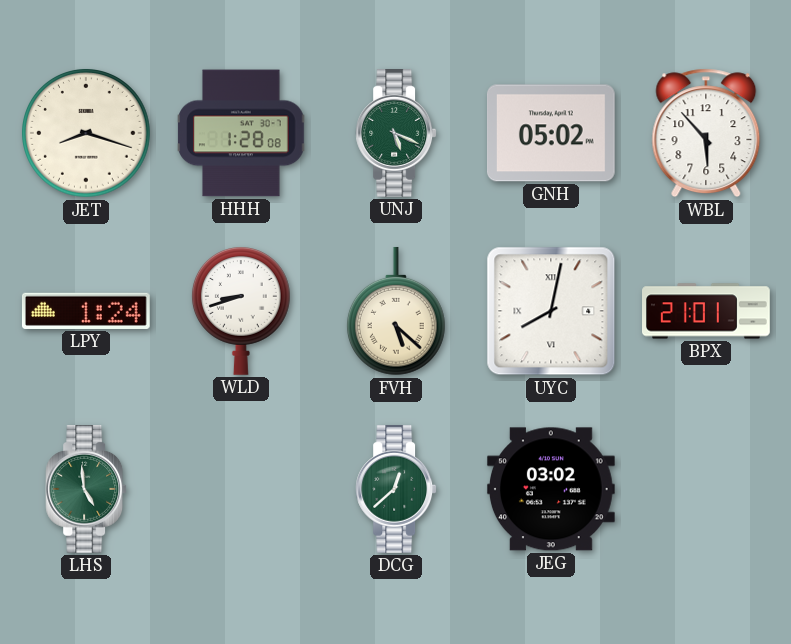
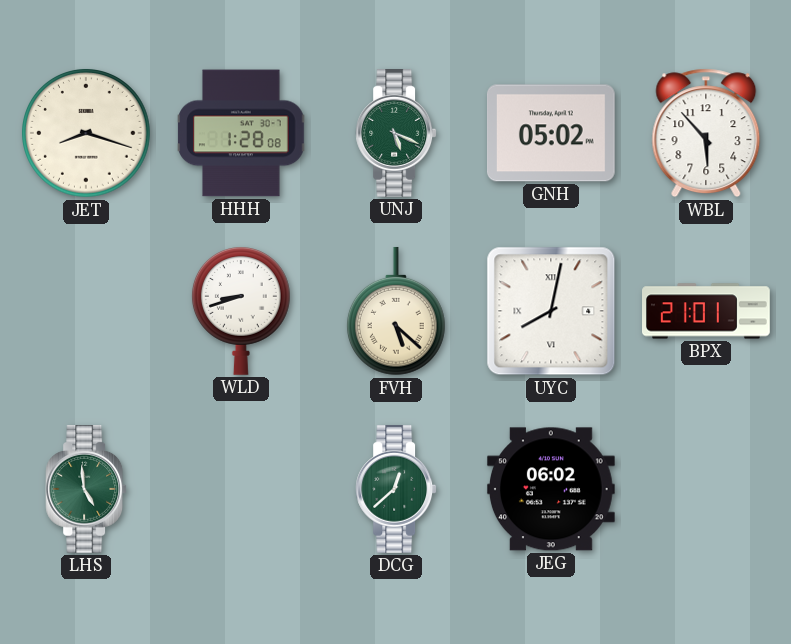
LPY: 1:24 -> none (86, 311)
JEG: 03:02 -> 06:02 (551, 489)
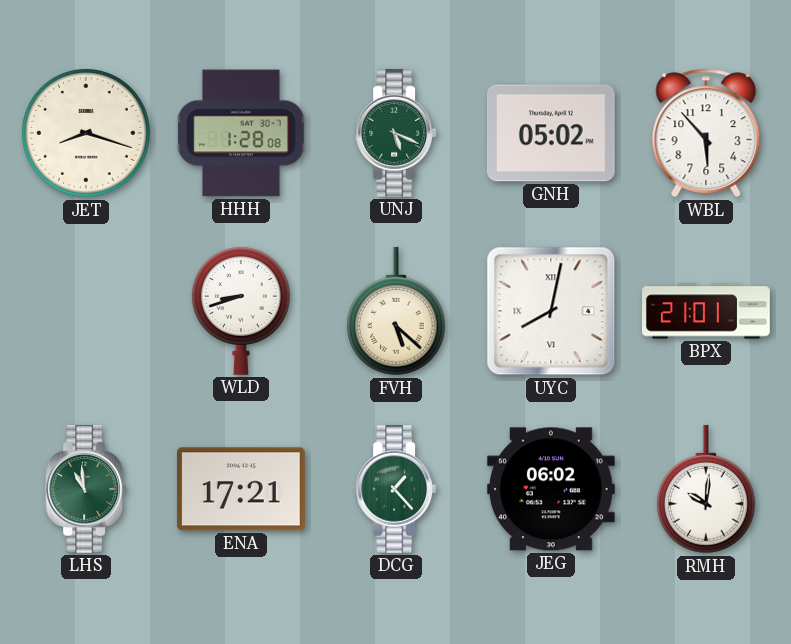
LHS: 4:59 -> 10:59 (86, 490)
ENA: none -> 17:21 (241, 489)
DCG: 12:38 -> 1:23 (396, 490)
RMH: none -> 10:01 (706, 489)
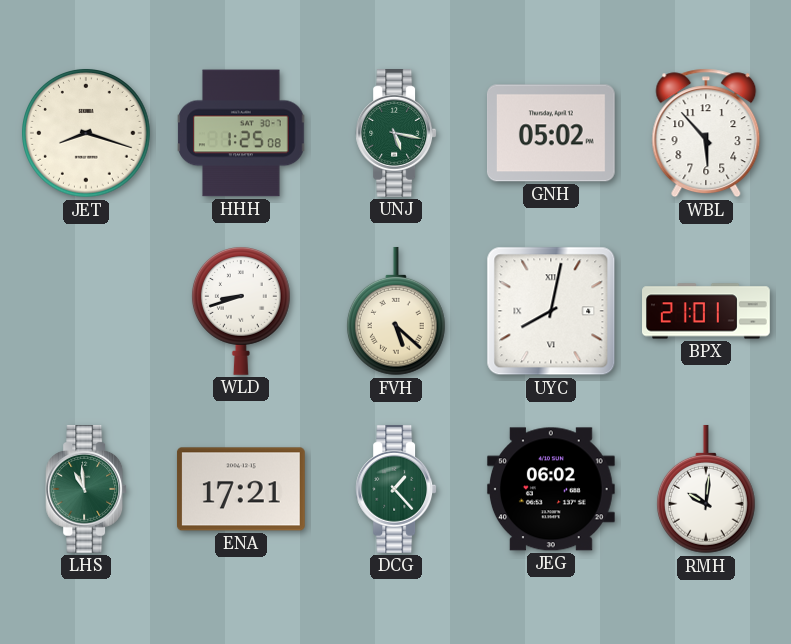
HHH: 1:28 -> 1:25 (241, 133)
UNJ: 5:19 -> 5:17 (396, 134)
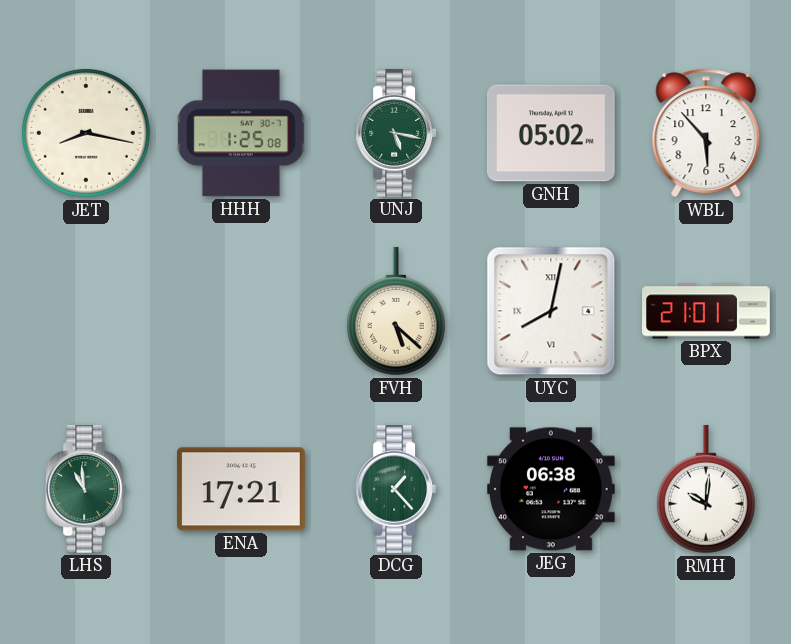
JET: 8:18 -> 8:17 (87, 134)
WLD: 8:42 -> none (241, 311)
JEG: 06:02 -> 06:38 (551, 489)
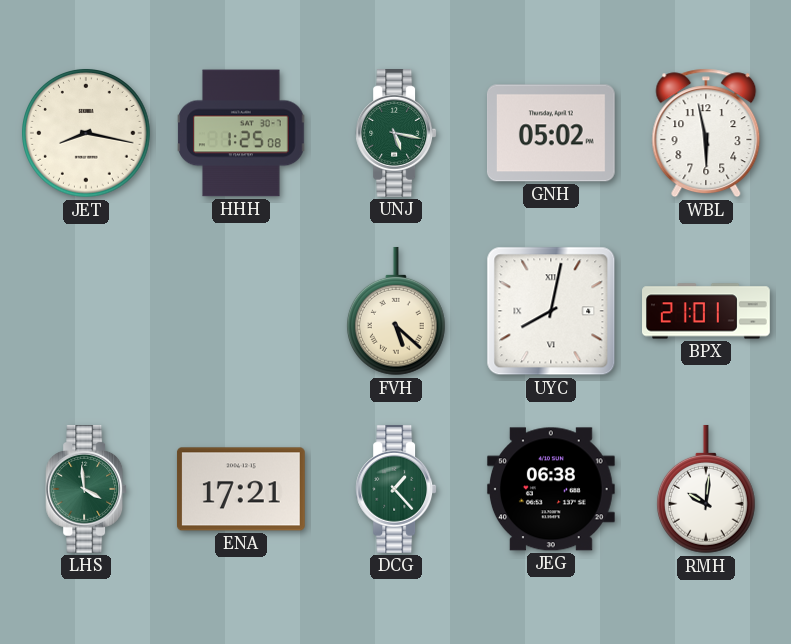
WBL: 5:53 -> 5:58 (706, 133)
LHS: 10:59 -> 3:59 (86, 490)
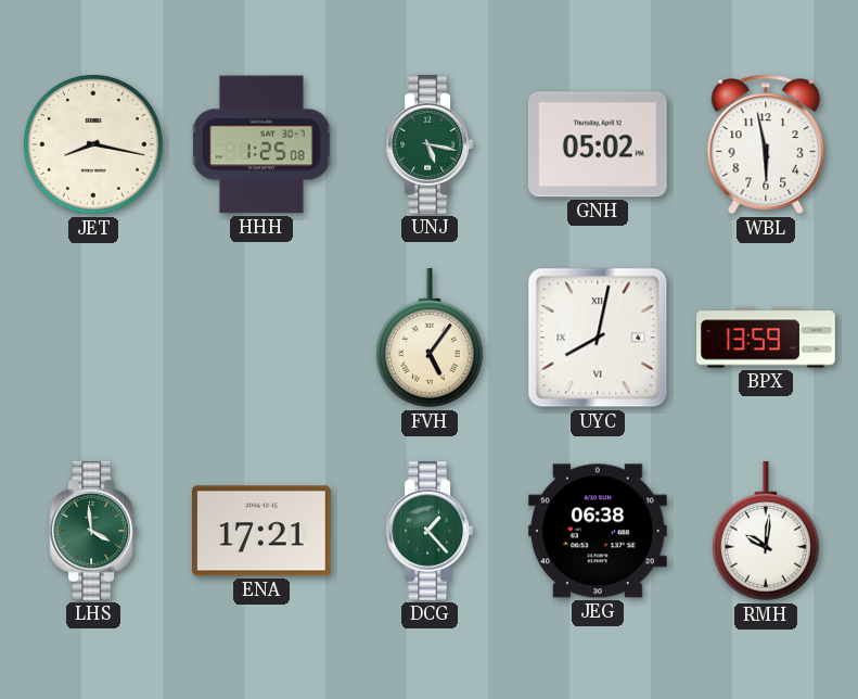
FVH: 5:22 -> 5:06 (430, 338)
BPX: 21:01 -> 13:59 (767, 338)
